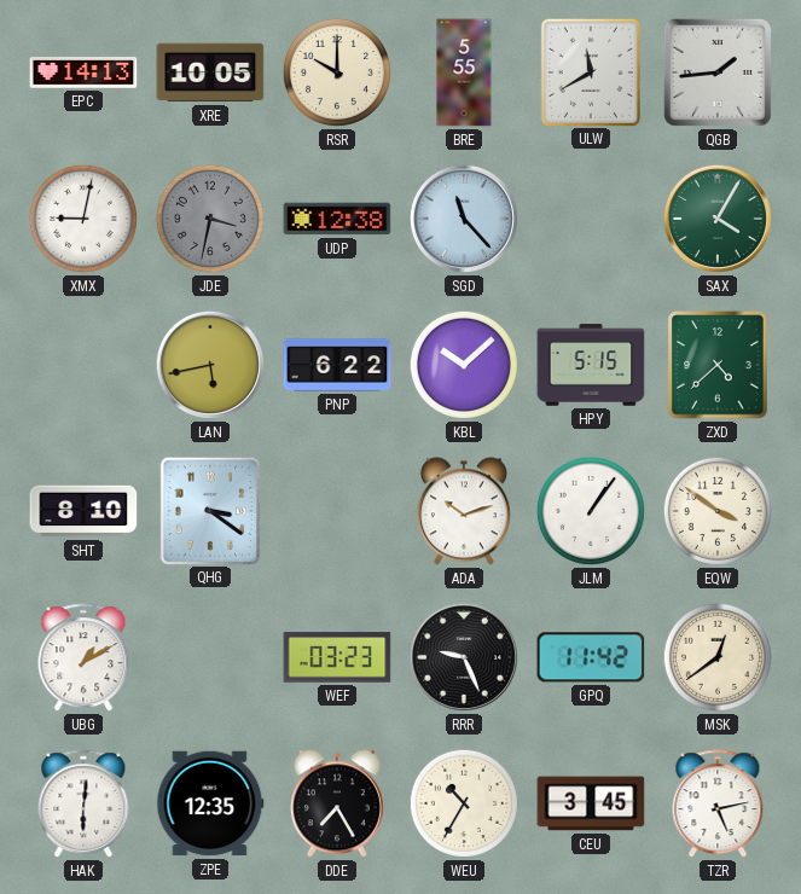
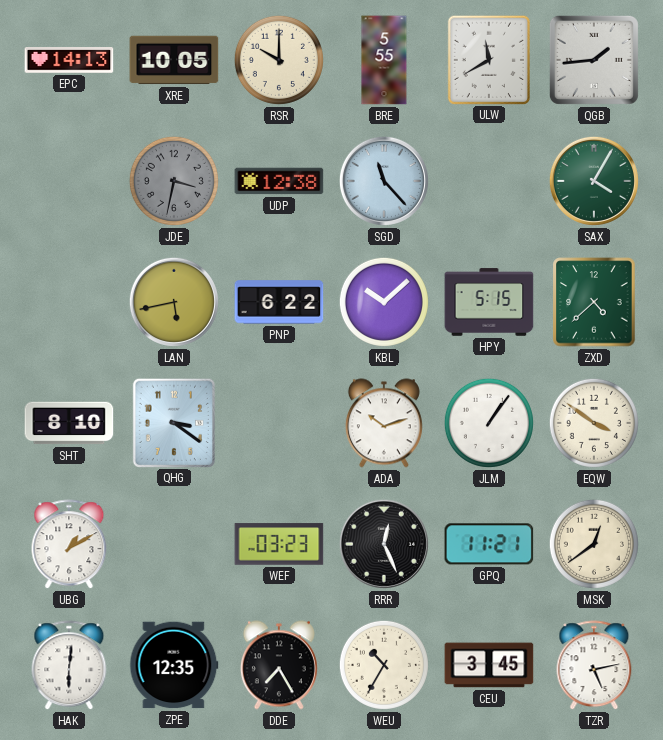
XMX: 9:02 -> none (83, 219)
RRR: 9:26 -> 12:26 (384, 544)
GPQ: 11:42 -> 11:21 (489, 544)
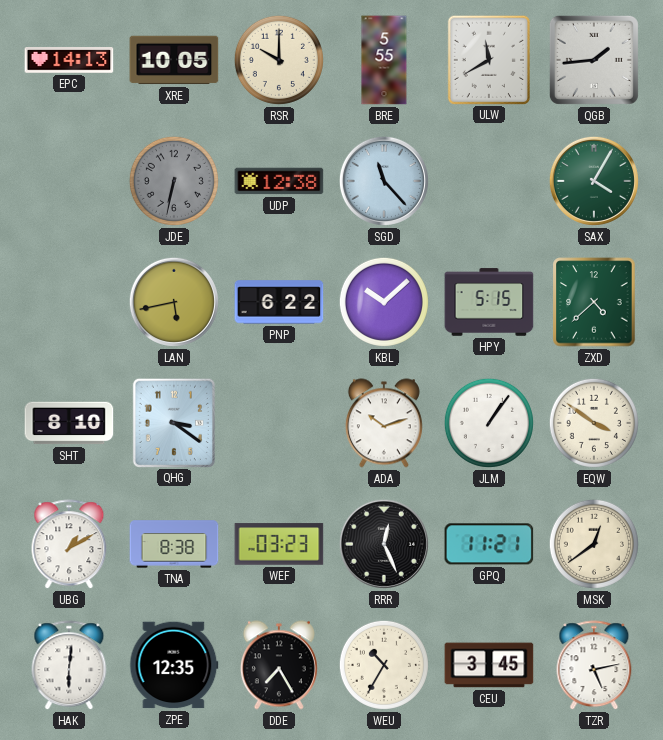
JDE: 3:32 -> 6:32 (174, 181)
TNA: none -> 8:38 (174, 544)
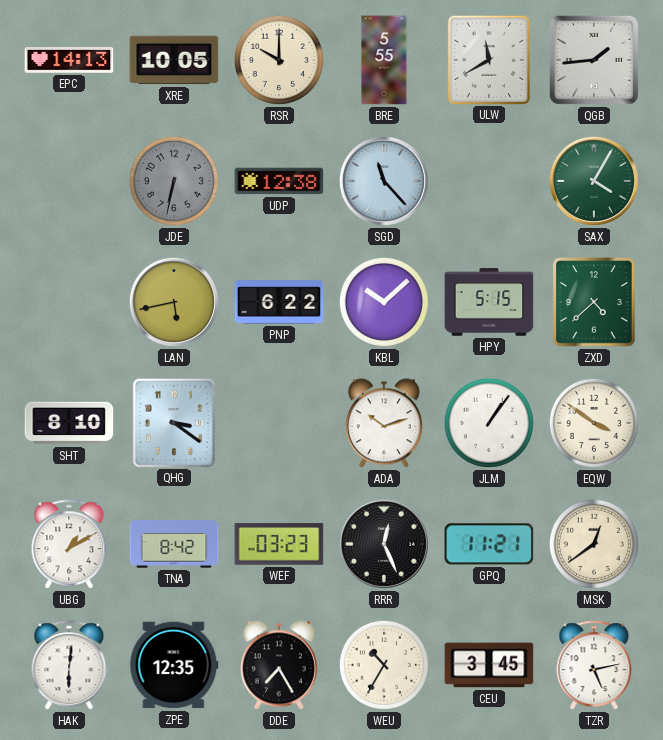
TNA: 8:38 -> 8:42 (174, 544)
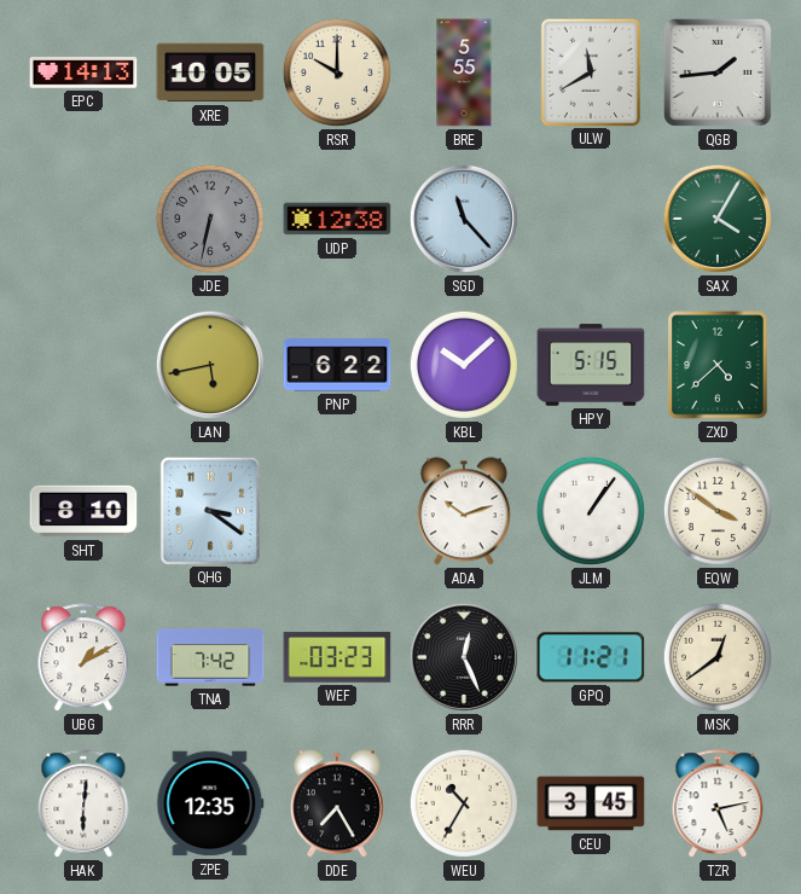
TNA: 8:42 -> 7:42 (210, 657)
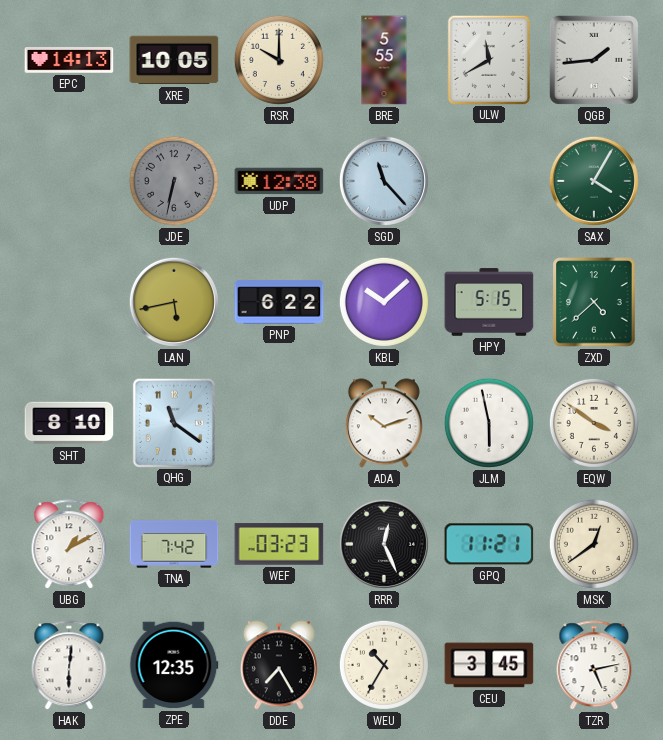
QHG: 3:21 -> 11:21 (174, 422)
JLM: 1:06 -> 5:58 (489, 423)
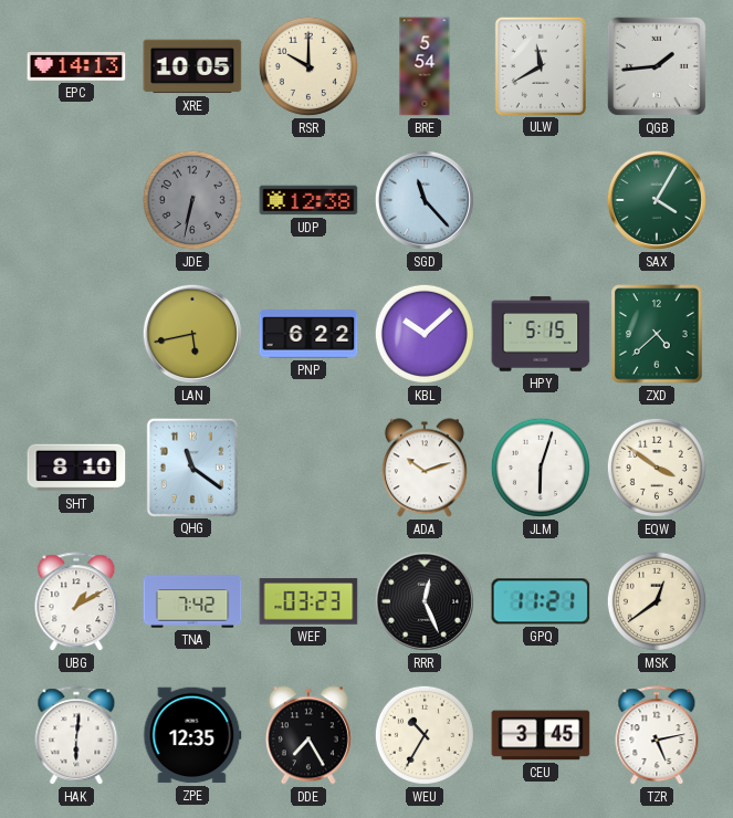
BRE: 5:55 -> 5:54 (425, 66)
JLM: 5:58 -> 6:03 (541, 468)
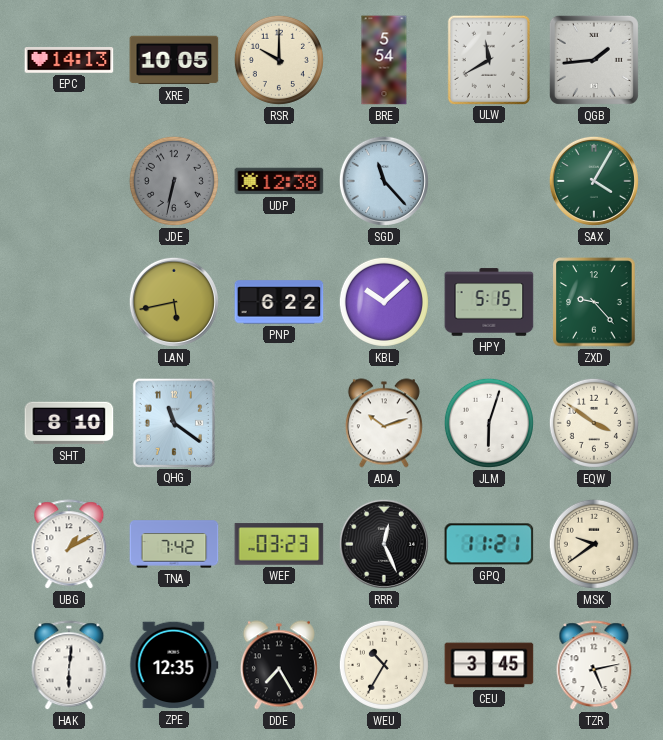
ZXD: 4:38 -> 9:23 (594, 302)
MSK: 12:39 -> 9:39 (594, 544)
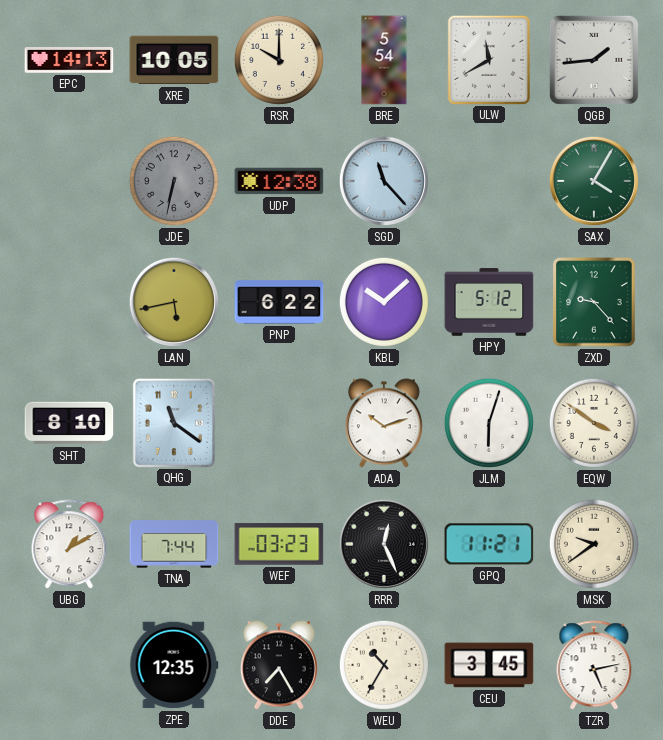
HPY: 5:15 -> 5:12 (489, 302)
TNA: 7:42 -> 7:44 (174, 544)
HAK: 6:01 -> none (69, 666)
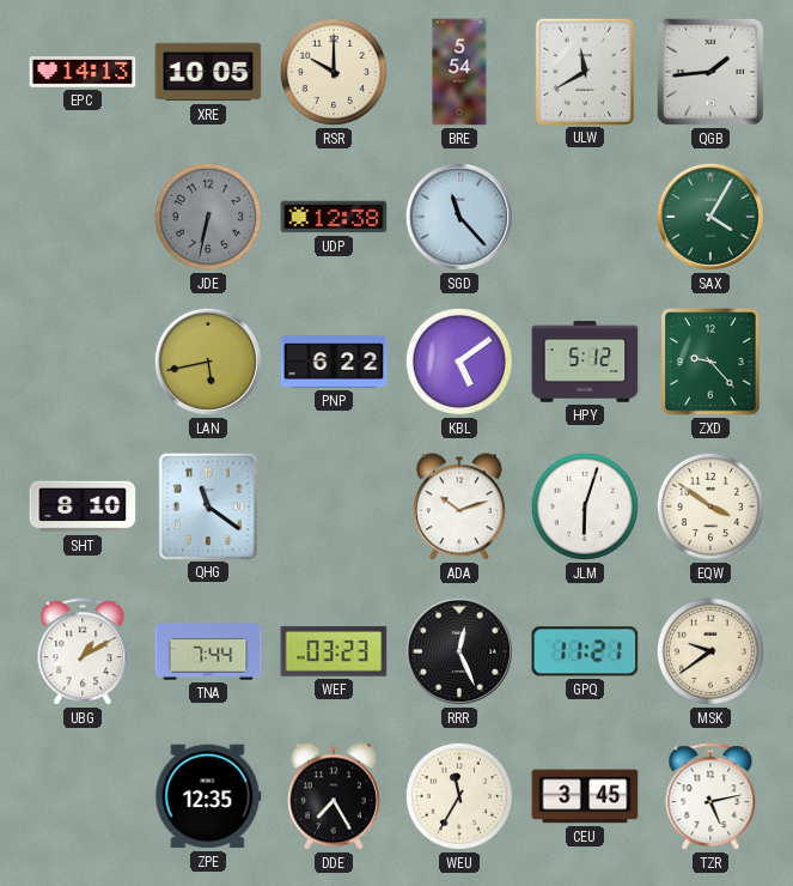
KBL: 10:08 -> 5:09 (459, 362)
WEU: 10:35 -> 11:35 (459, 796)
